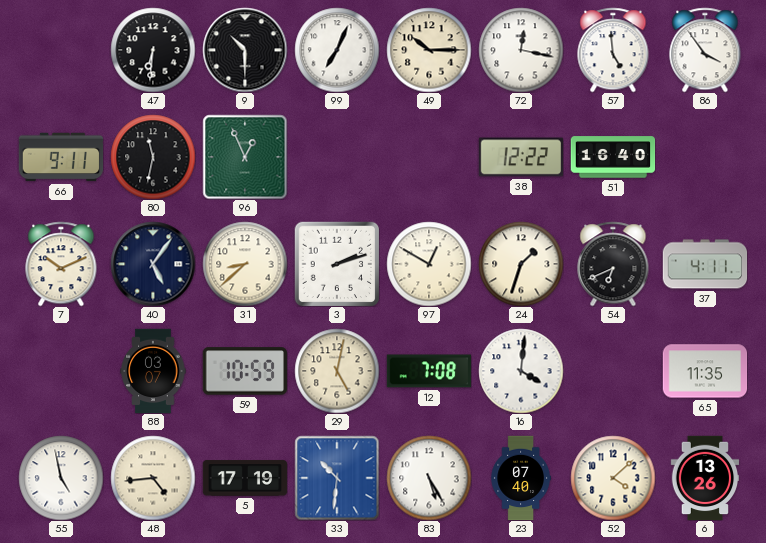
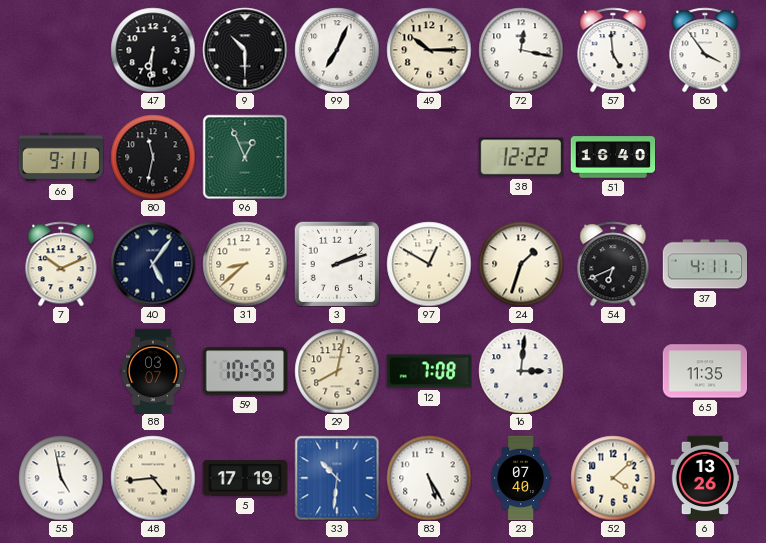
29: 5:02 -> 8:02 (337, 371)
16: 4:01 -> 3:01 (521, 371)
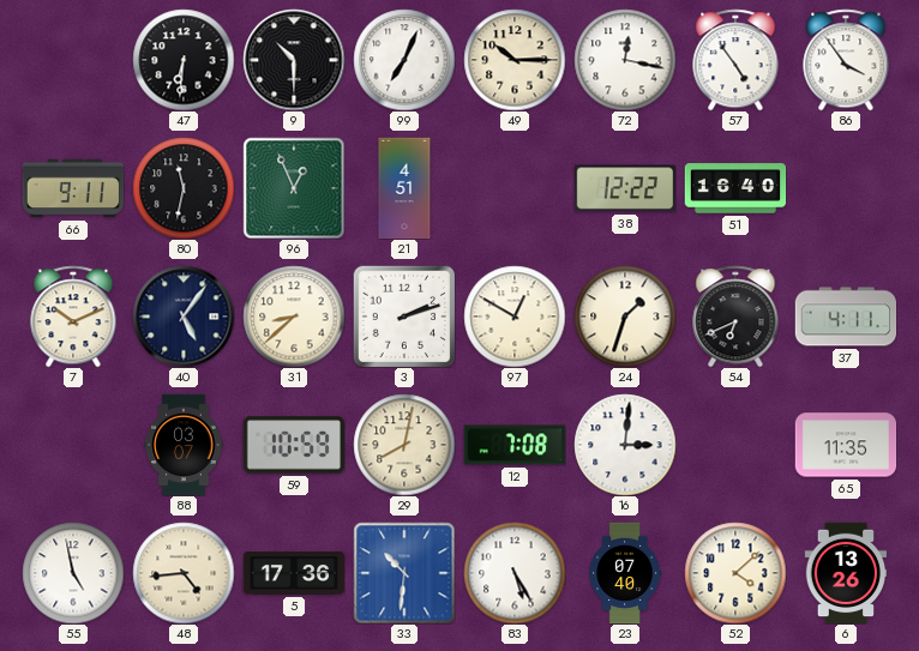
57: 4:59 -> 4:54 (735, 60)
21: none -> 4:51 (404, 188)
5: 17:19 -> 17:36 (294, 573)
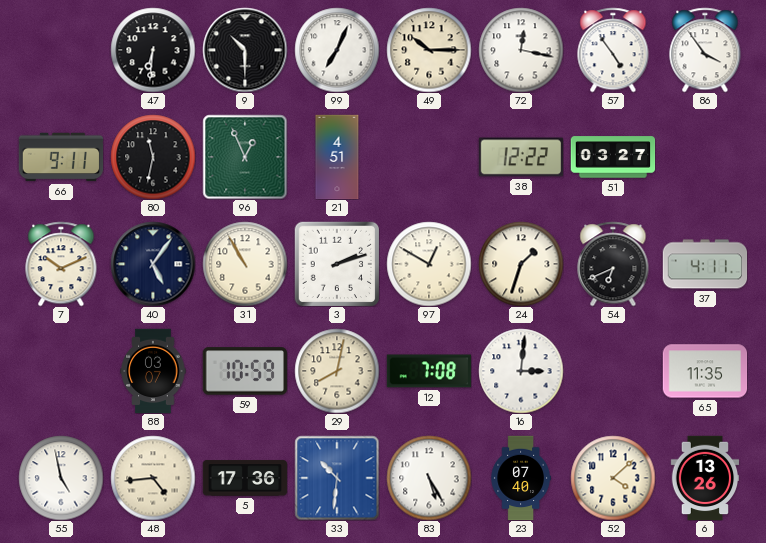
51: 16:40 -> 03:27 (613, 157)
31: 8:38 -> 10:55 (245, 264)
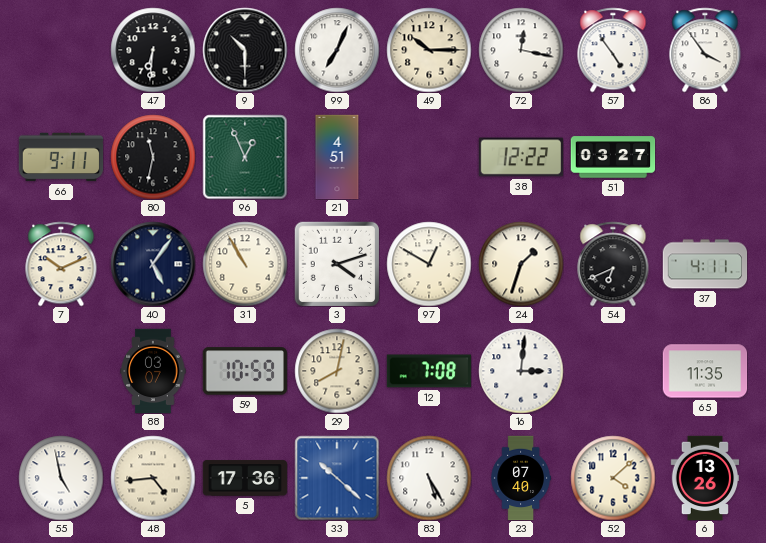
3: 2:12 -> 4:12 (337, 264)
33: 10:31 -> 10:22 (337, 478)
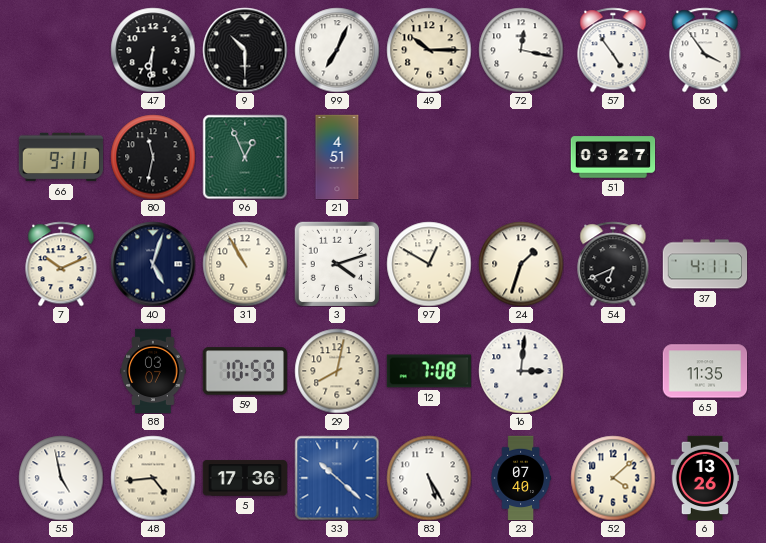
38: 12:22 -> none (521, 157)
40: 5:06 -> 5:03 (153, 264)
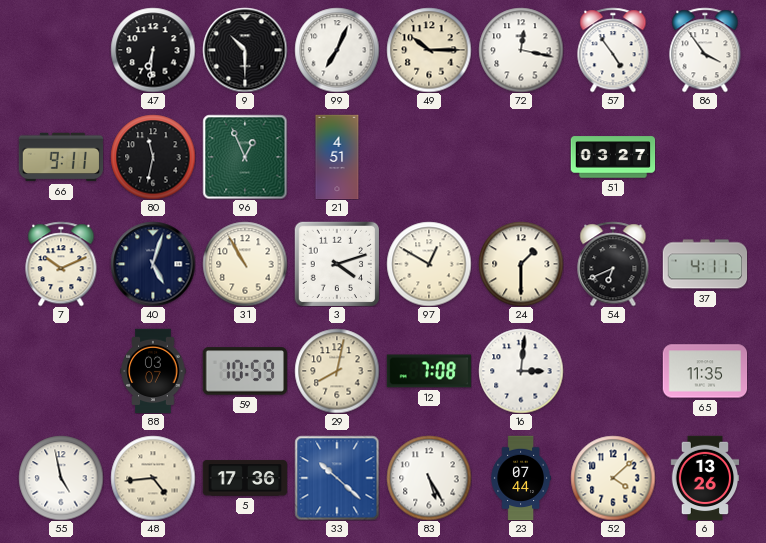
24: 1:33 -> 1:30 (521, 264)
23: 07:40 -> 07:44 (521, 478)
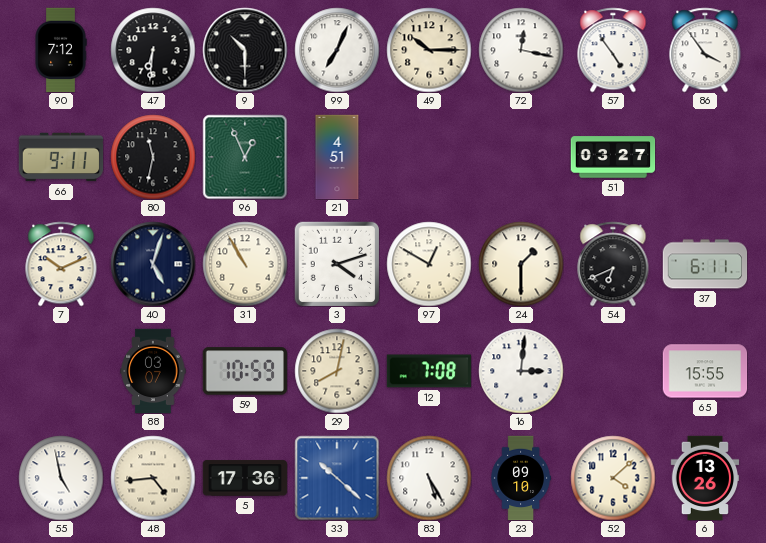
90: none -> 7:12 (61, 50)
37: 4:11 -> 6:11 (705, 264)
65: 11:35 -> 15:55 (705, 371)
23: 07:44 -> 09:10 (521, 478)
